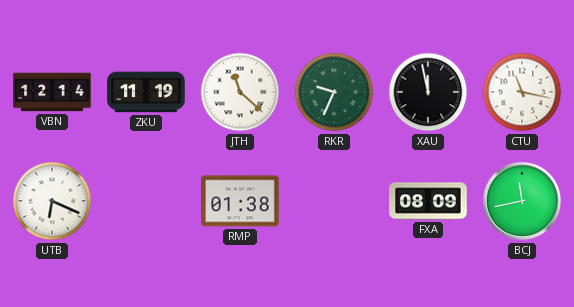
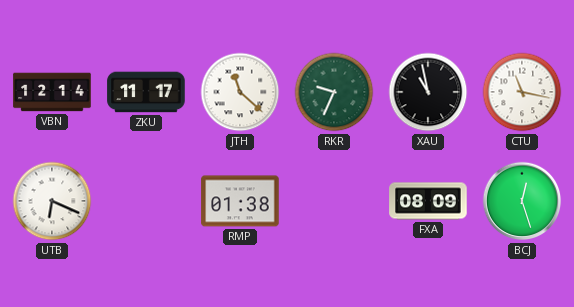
ZKU: 11:19 -> 11:17 (146, 92)
XAU: 11:58 -> 10:58 (428, 92)
BCJ: 11:43 -> 12:27 (522, 201)
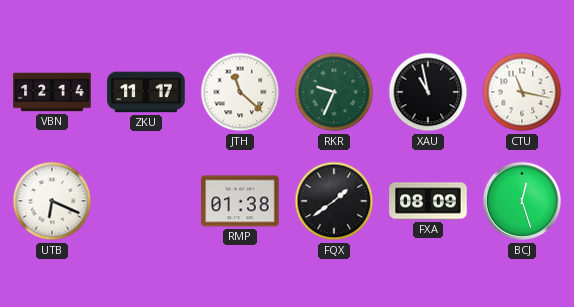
FQX: none -> 1:39 (334, 201)
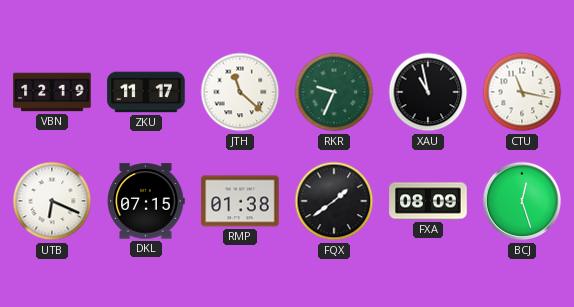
VBN: 12:14 -> 12:19 (52, 92)
DKL: none -> 07:15 (146, 201)
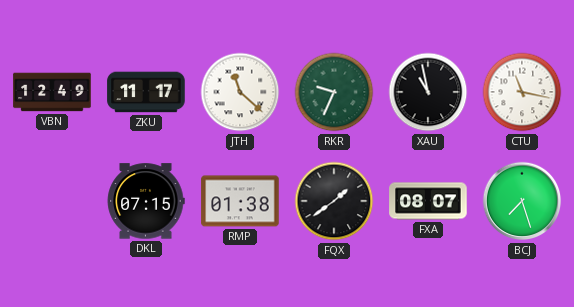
VBN: 12:19 -> 12:49 (52, 92)
UTB: 6:19 -> none (52, 201)
FXA: 08:09 -> 08:07 (428, 201)
BCJ: 12:27 -> 7:27 (522, 201)
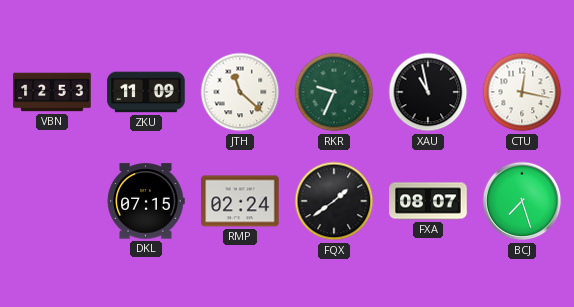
VBN: 12:49 -> 12:53 (52, 92)
ZKU: 11:17 -> 11:09 (146, 92)
CTU: 11:17 -> 12:17 (522, 92)
RMP: 01:38 -> 02:24 (240, 201)
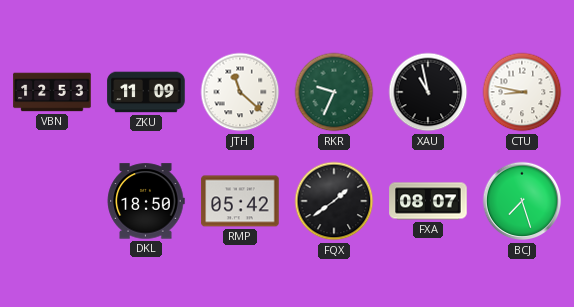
CTU: 12:17 -> 8:47 (522, 92)
DKL: 07:15 -> 18:50 (146, 201)
RMP: 02:24 -> 05:42 (240, 201)
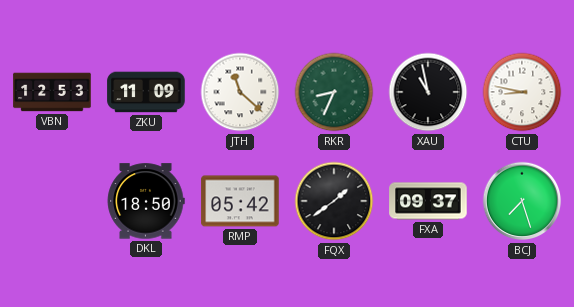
RKR: 9:34 -> 8:34 (334, 92)
FXA: 08:07 -> 09:37 (428, 201)
